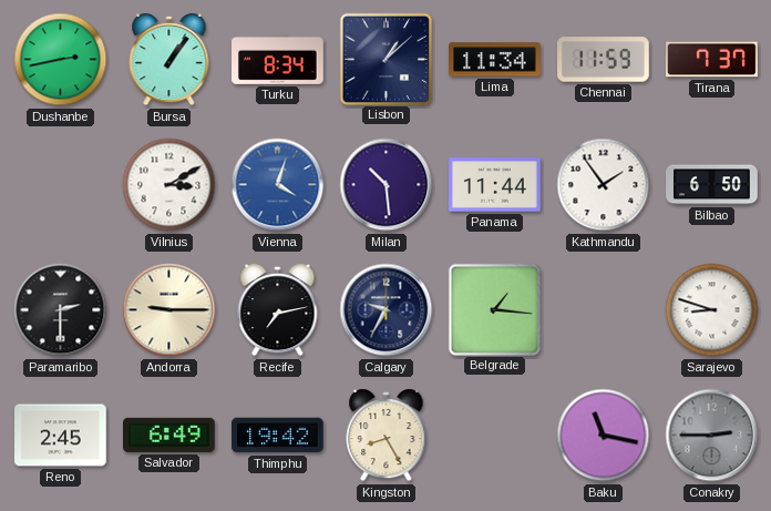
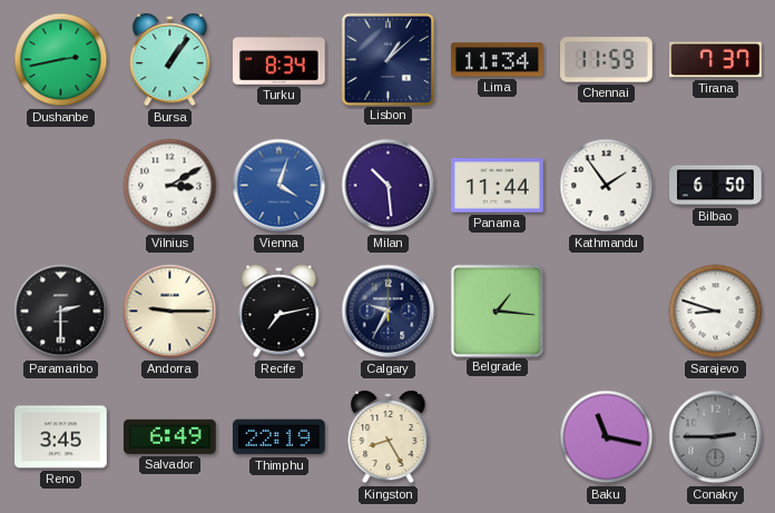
Reno: 2:45 -> 3:45 (61, 437)
Thimphu: 19:42 -> 22:19 (279, 437)
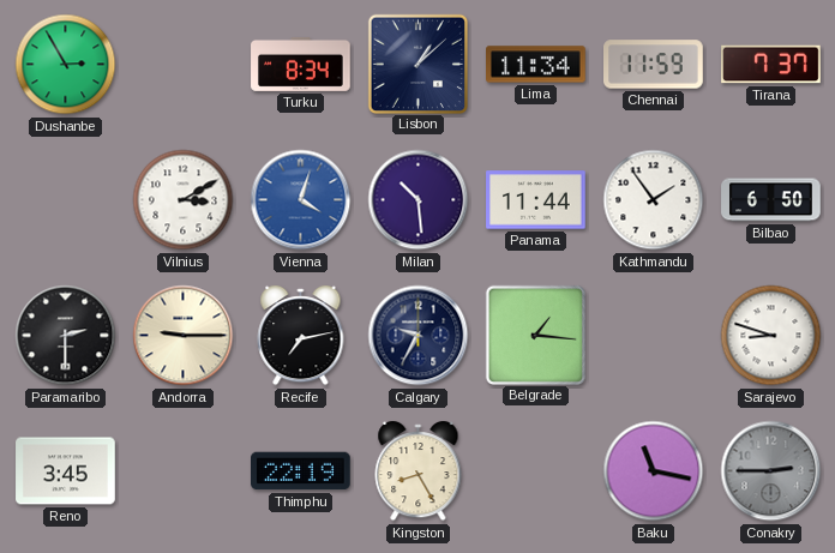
Dushanbe: 2:43 -> 2:55 (66, 65)
Bursa: 1:06 -> none (170, 60)
Salvador: 6:49 -> none (170, 436)
